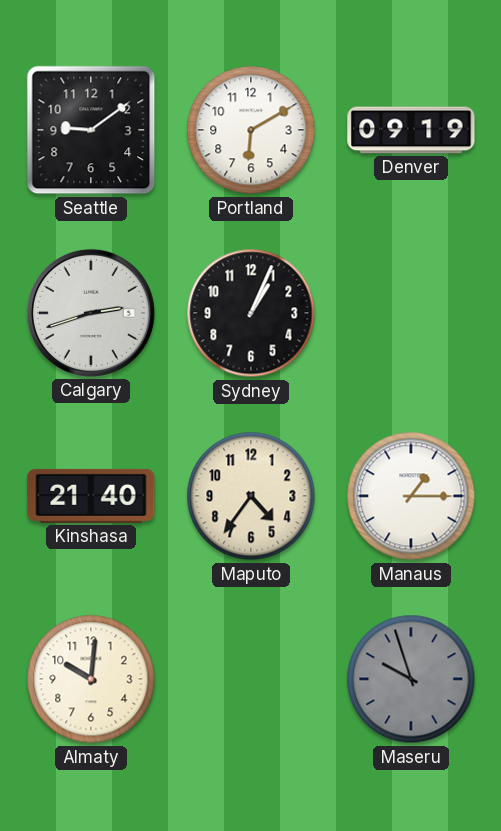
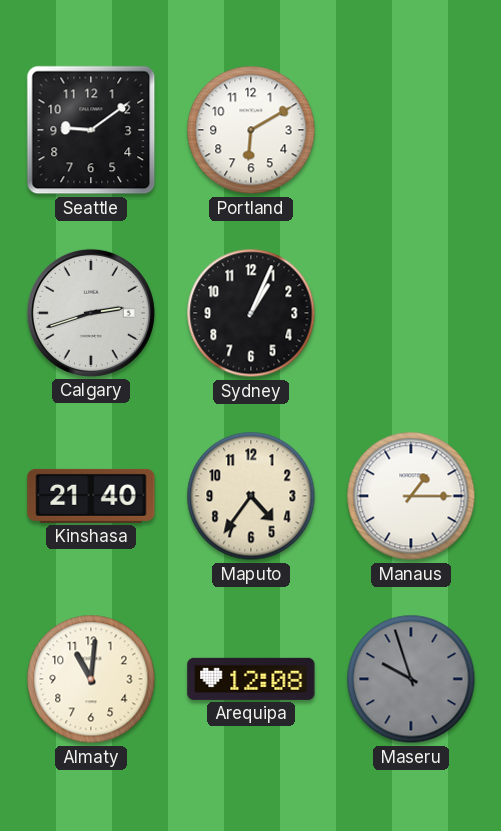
Denver: 09:19 -> none (411, 130)
Almaty: 10:01 -> 11:01 (91, 679)
Arequipa: none -> 12:08 (251, 679)
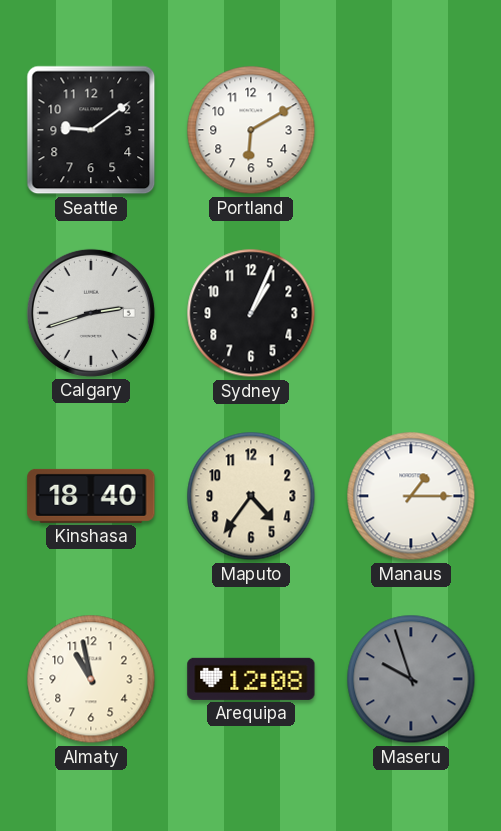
Kinshasa: 21:40 -> 18:40 (91, 496)
Almaty: 11:01 -> 10:58 (91, 679)
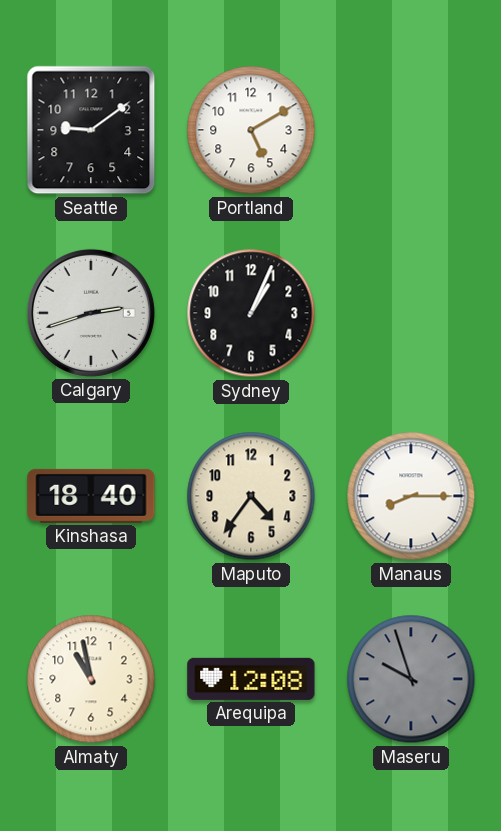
Portland: 6:10 -> 5:10 (251, 130)
Manaus: 1:15 -> 8:15 (411, 496)
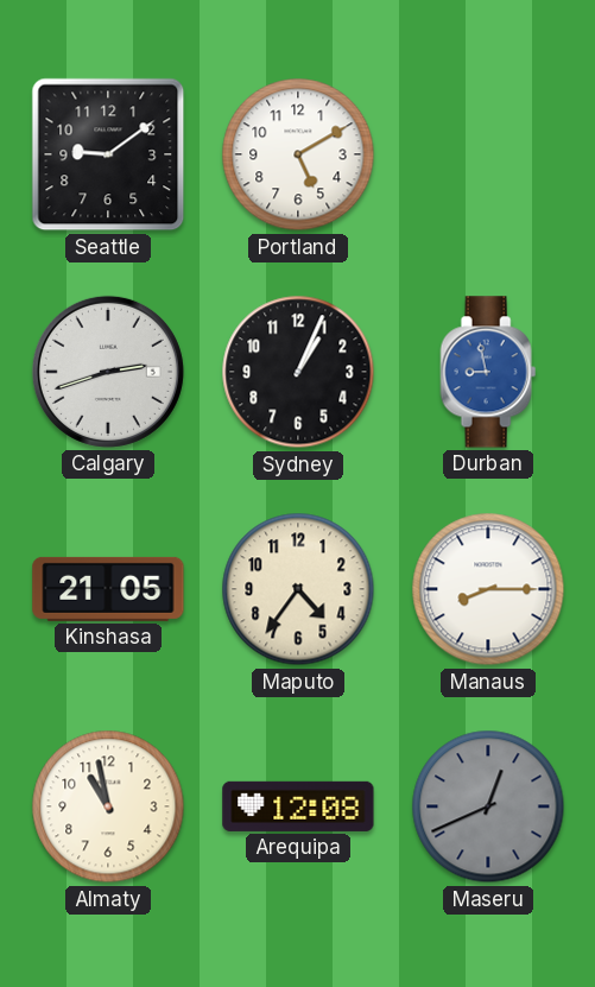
Durban: none -> 8:58 (488, 372)
Kinshasa: 18:40 -> 21:05 (108, 589)
Maseru: 9:57 -> 12:41 (488, 806)
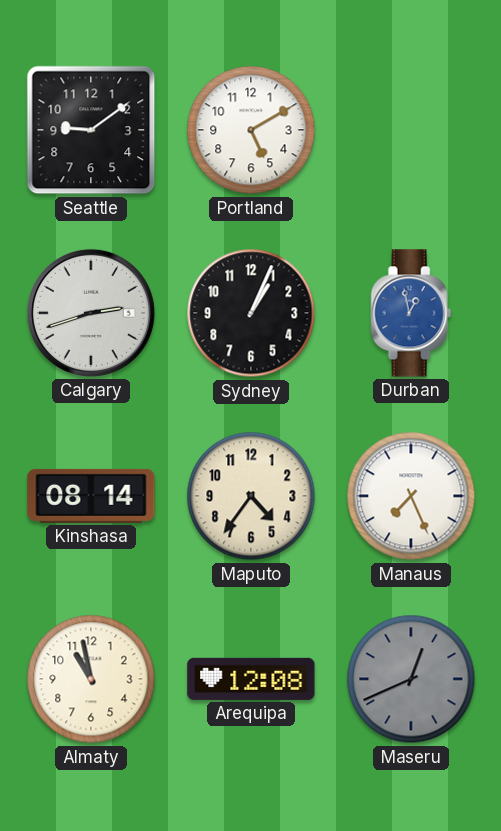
Durban: 8:58 -> 12:58 (411, 313)
Kinshasa: 21:05 -> 08:14 (91, 496)
Manaus: 8:15 -> 7:26 (411, 496)
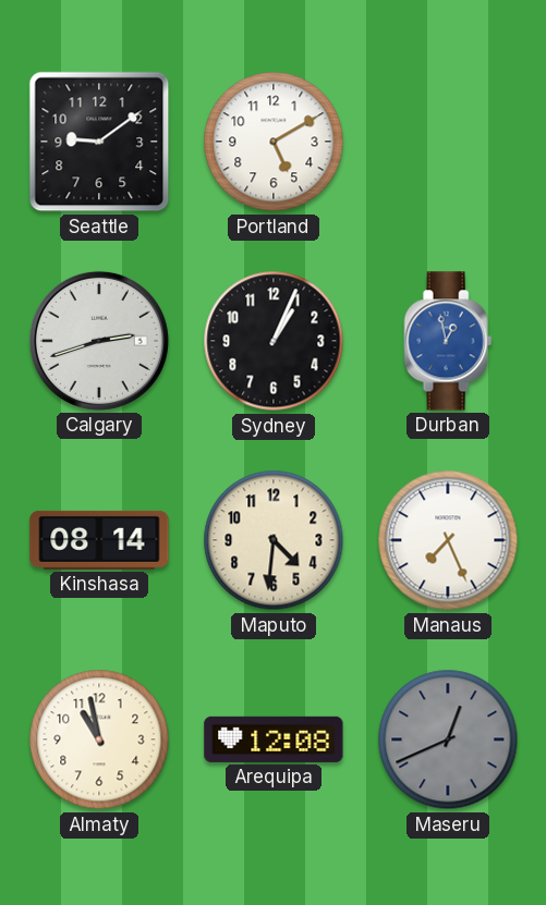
Maputo: 4:36 -> 4:31 (274, 540)
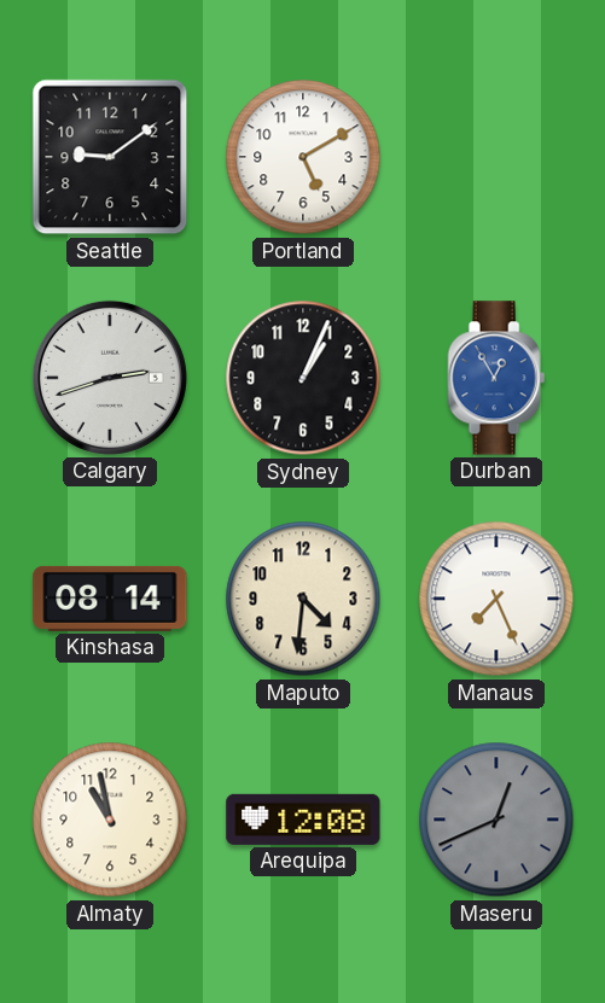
Durban: 12:58 -> 12:55 (496, 378)
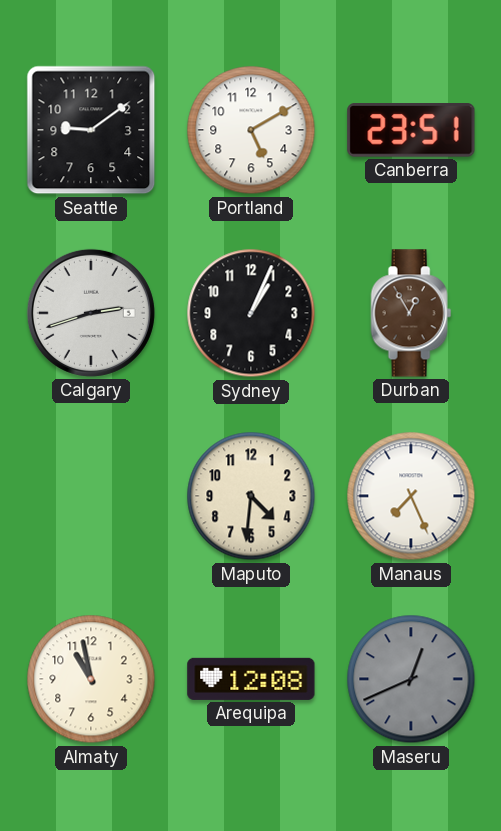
Canberra: none -> 23:51 (411, 131)
Durban dial: blue -> brown (411, 313)
Kinshasa: 08:14 -> none (110, 599)
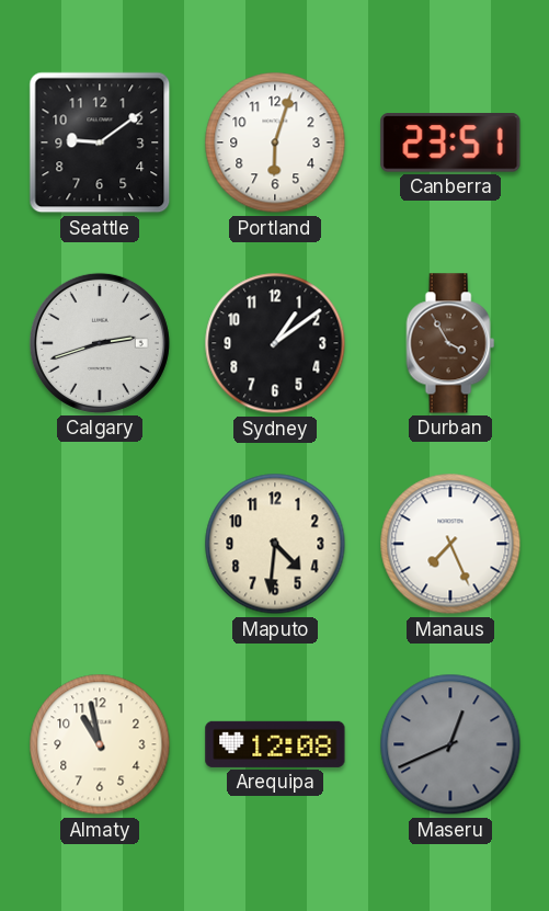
Portland: 5:10 -> 6:03 (275, 143)
Sydney: 1:04 -> 1:09 (275, 343)
Durban: 12:55 -> 3:55 (450, 343)
